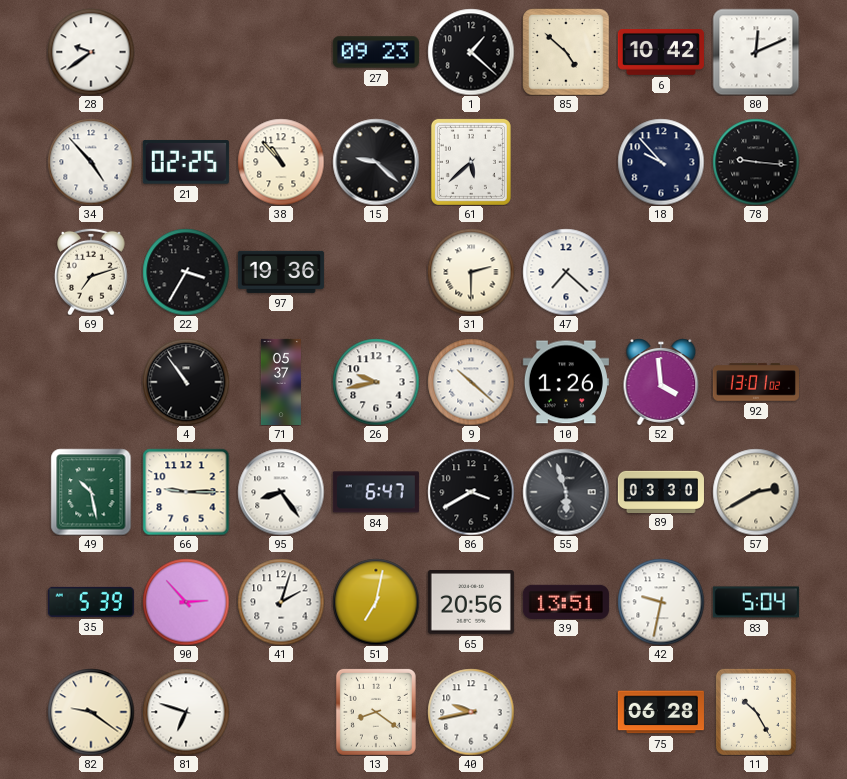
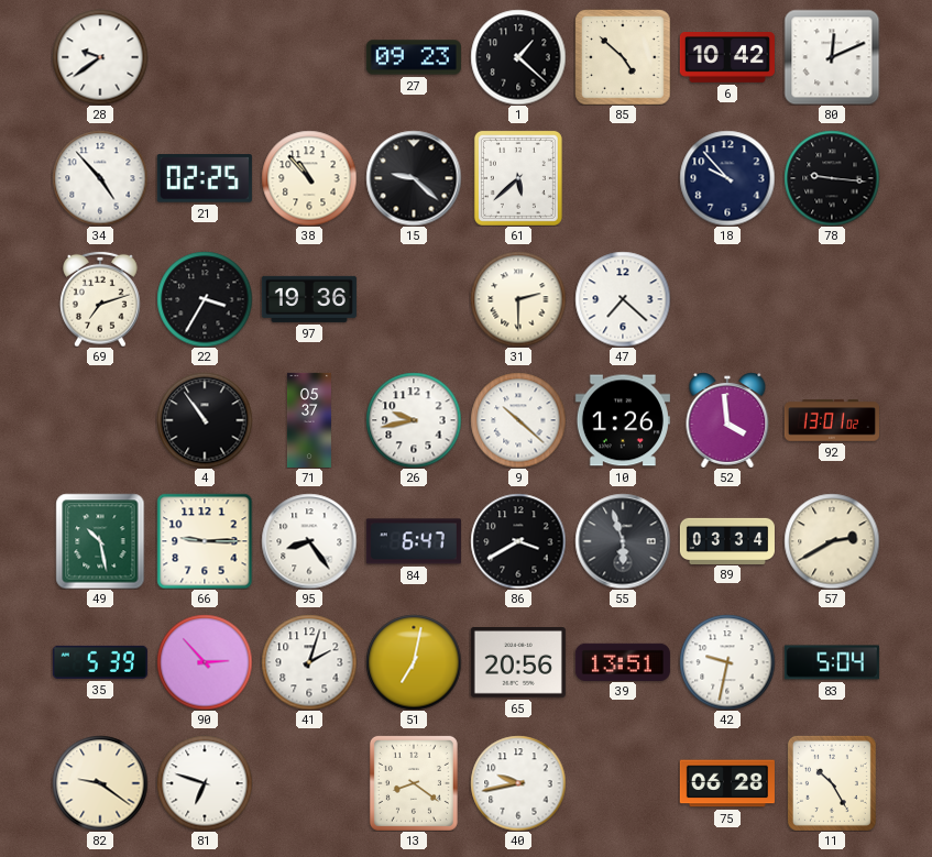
89: 03:30 -> 03:34 (727, 540)
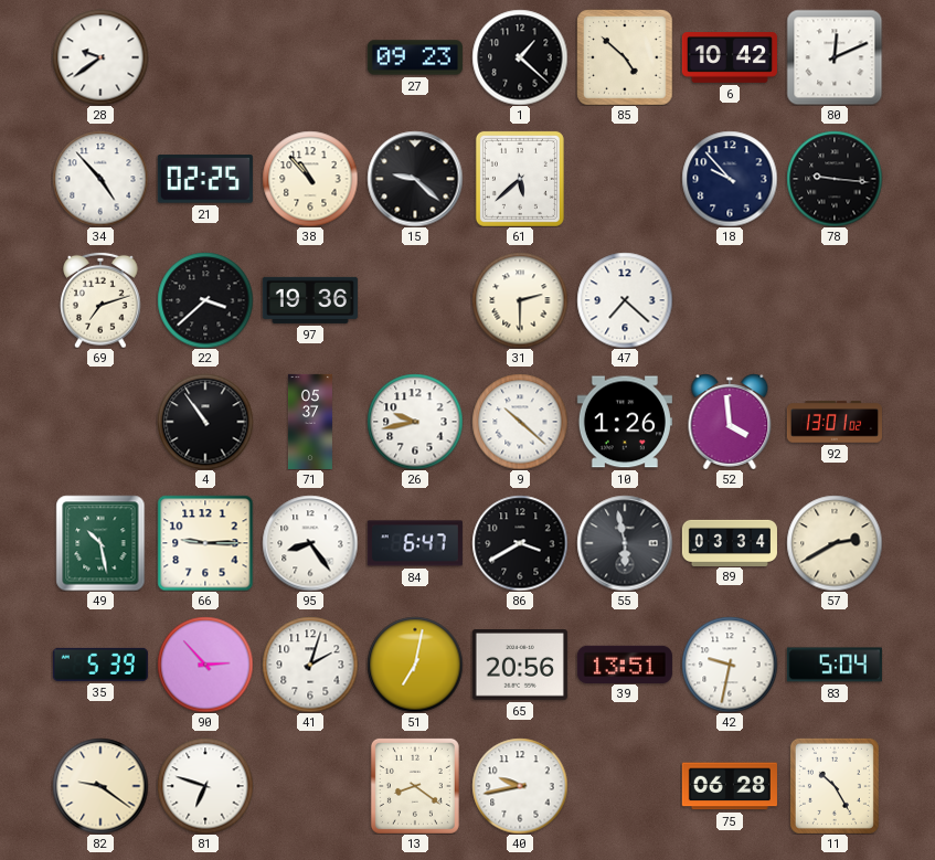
22: 3:35 -> 3:38 (205, 300)
55: 5:57 -> 5:58 (625, 543)
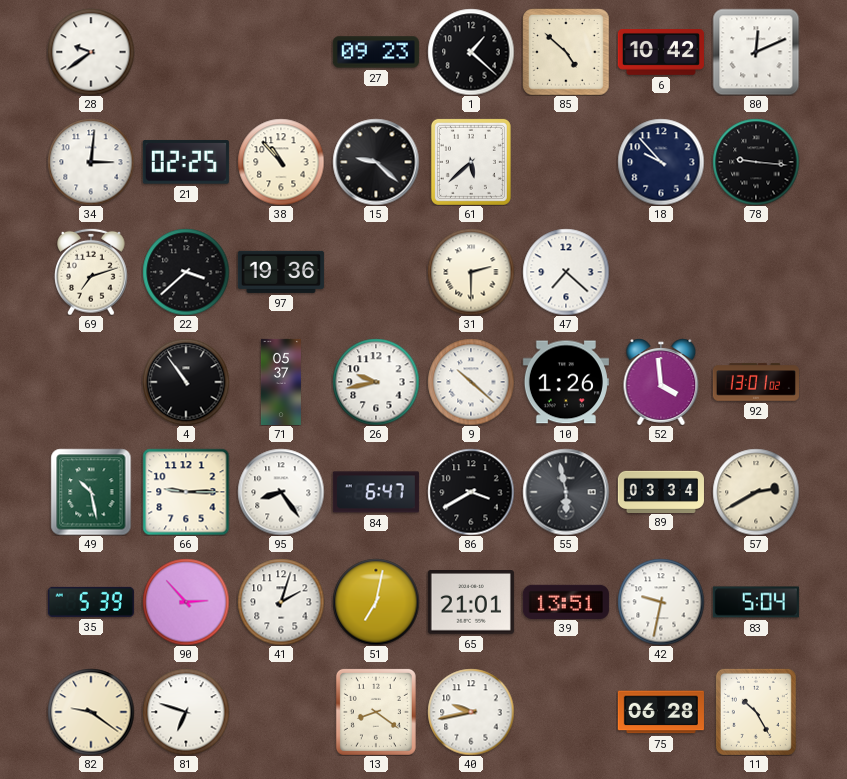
34: 4:53 -> 3:01 (91, 162)
65: 20:56 -> 21:01 (471, 603)
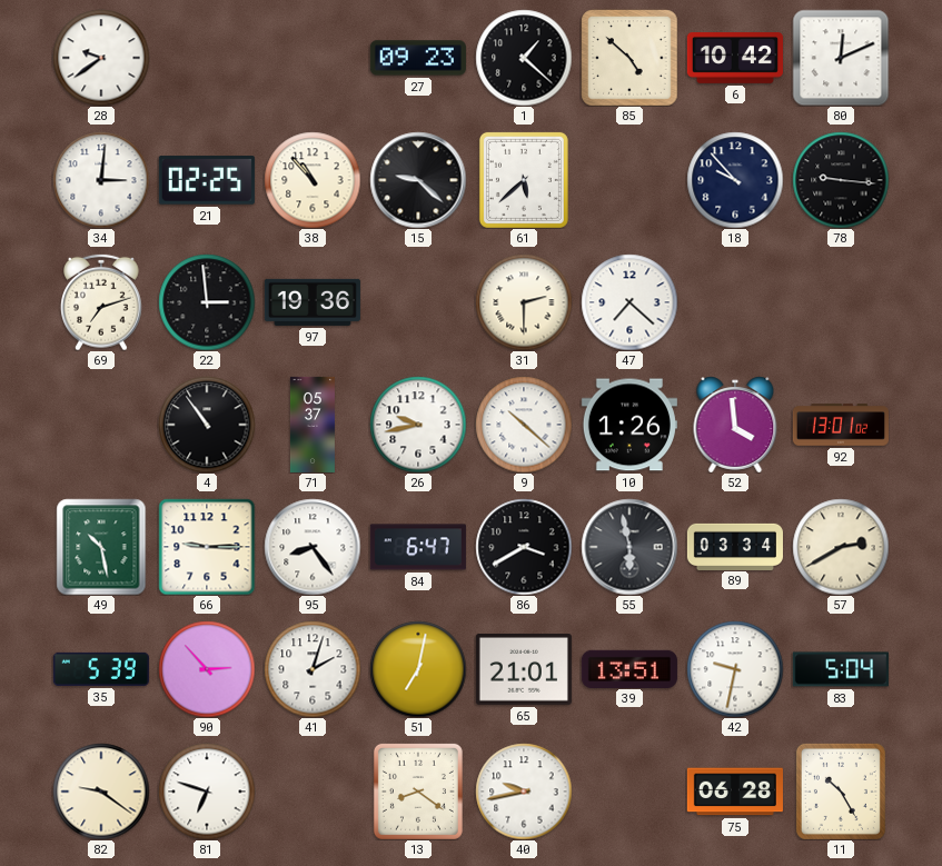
22: 3:38 -> 2:59 (207, 302)
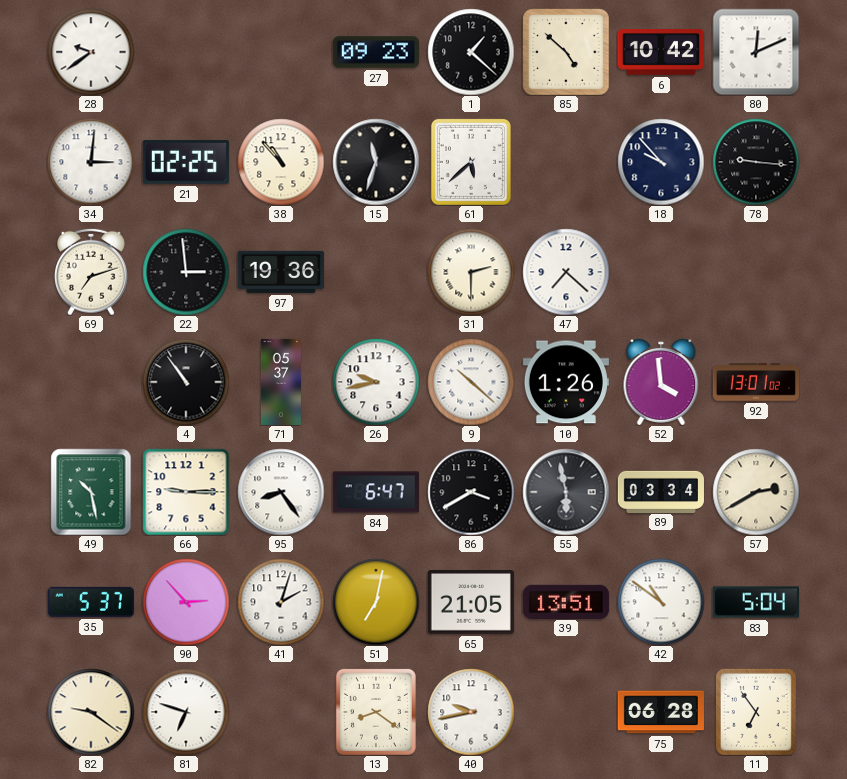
15: 9:22 -> 11:33 (376, 162)
35: 5:39 -> 5:37 (91, 602)
65: 21:01 -> 21:05 (471, 603)
42: 9:32 -> 10:51 (661, 602)
11: 10:25 -> 6:54 (756, 712)
